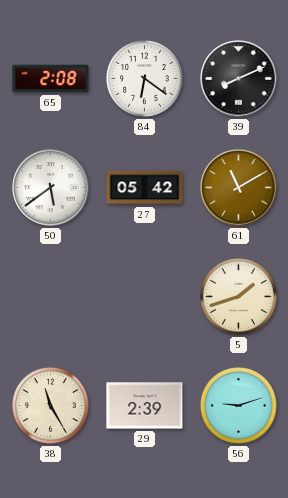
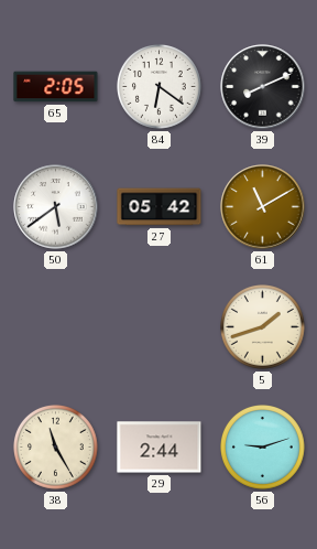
65: 2:08 -> 2:05 (56, 87)
29: 2:39 -> 2:44 (160, 448)
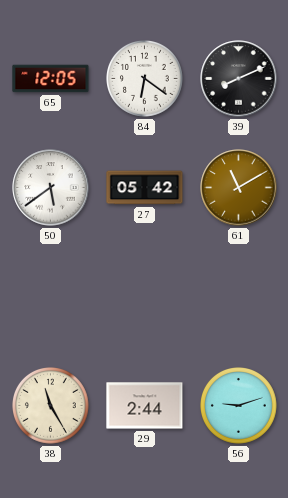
65: 2:05 -> 12:05 (51, 79)
5: 1:42 -> none (263, 327)
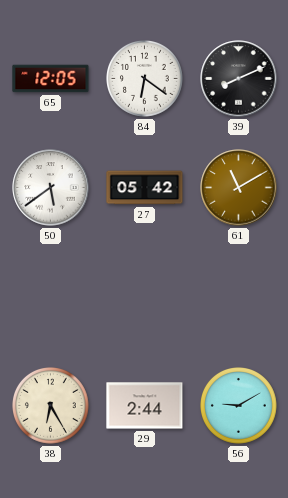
38: 11:25 -> 6:25 (51, 406)
56: 9:12 -> 9:10 (239, 406)
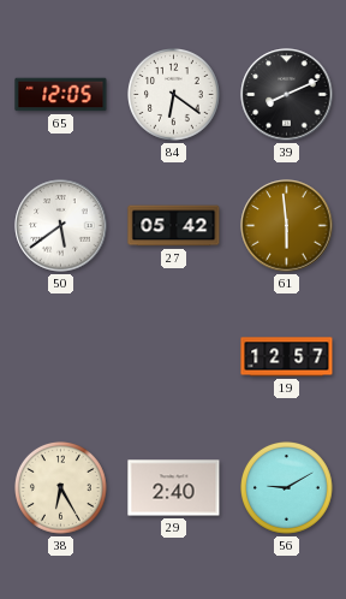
61: 11:10 -> 5:59 (287, 226)
19: none -> 12:57 (287, 357)
29: 2:44 -> 2:40 (174, 488)
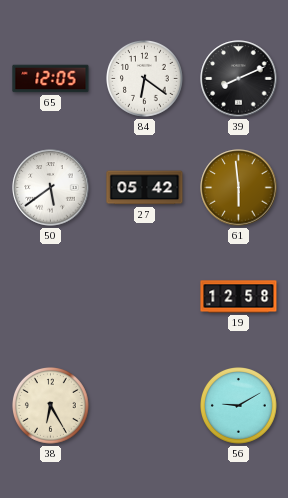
19: 12:57 -> 12:58 (239, 297)
29: 2:40 -> none (174, 488)
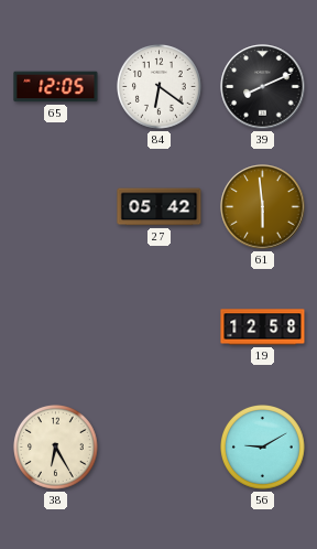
50: 5:39 -> none (51, 188)
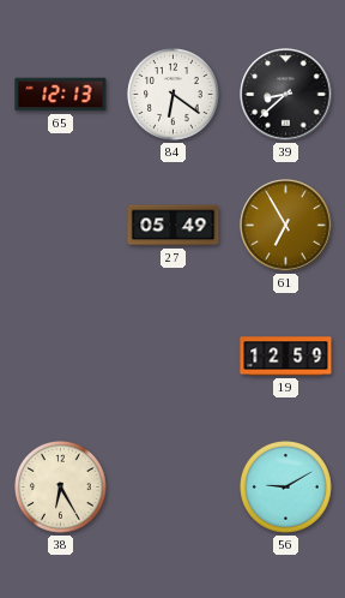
65: 12:05 -> 12:13 (61, 95)
39: 8:11 -> 8:38 (286, 95)
27: 05:42 -> 05:49 (174, 226)
61: 5:59 -> 6:55 (286, 226)
19: 12:58 -> 12:59 (286, 357)
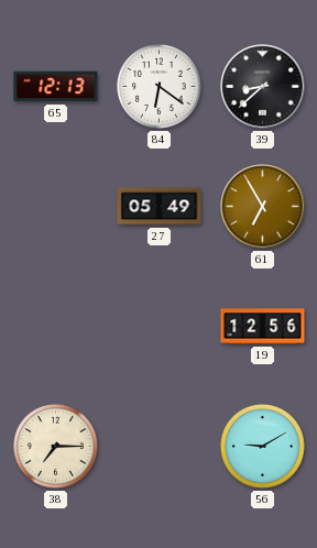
19: 12:59 -> 12:56 (263, 327)
38: 6:25 -> 7:15 (56, 447)
